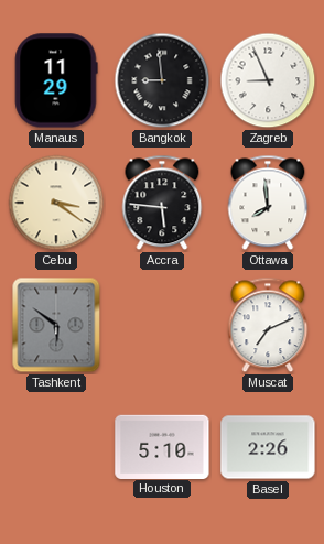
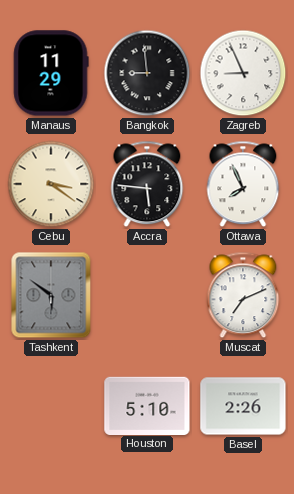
Ottawa: 7:59 -> 7:56 (243, 184)
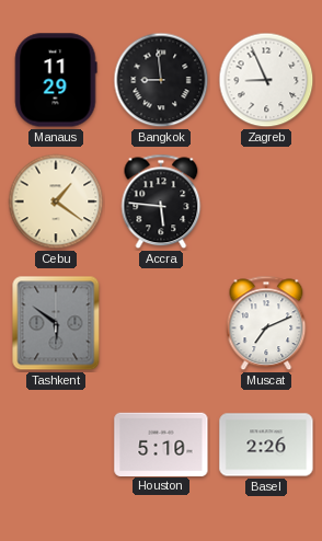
Cebu: 3:21 -> 1:21 (56, 202)
Ottawa: 7:56 -> none (243, 184)
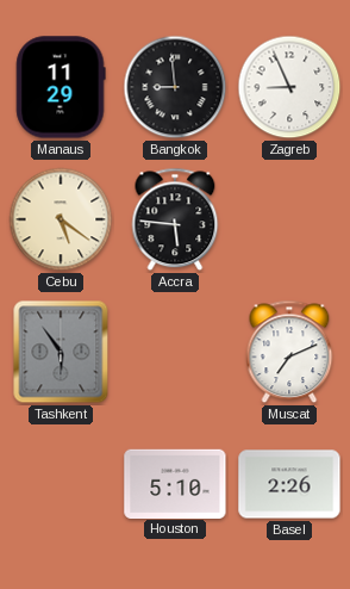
Cebu: 1:21 -> 5:21 (61, 219)
Tashkent: 5:51 -> 5:54 (61, 352)
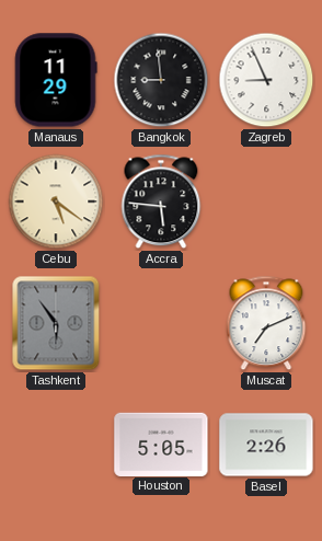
Houston: 5:10 -> 5:05 (161, 444)
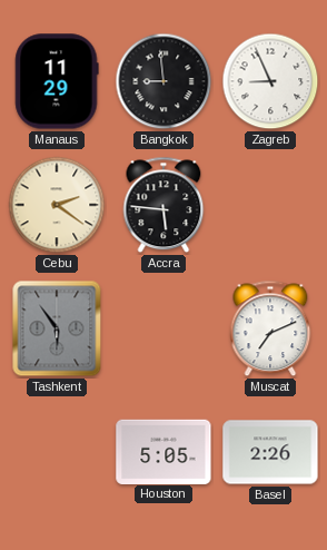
Cebu: 5:21 -> 2:21 (57, 205)
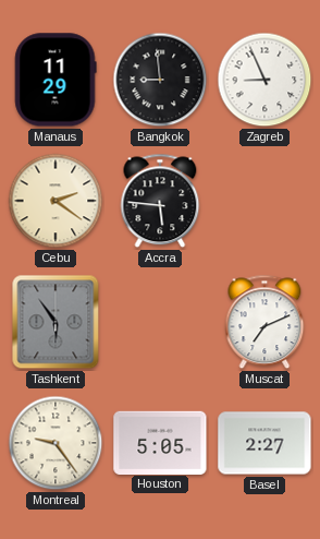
Montreal: none -> 9:24 (56, 443)
Basel: 2:26 -> 2:27 (264, 443)
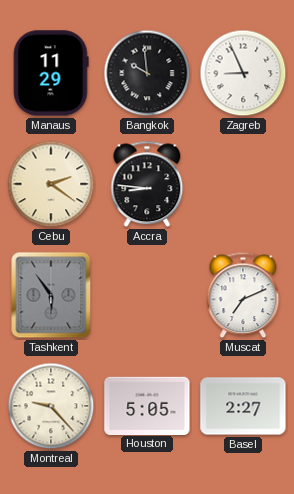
Bangkok: 8:59 -> 9:59 (147, 73)
Accra: 5:46 -> 8:46 (147, 184)
Montreal: 9:24 -> 9:23 (51, 406)
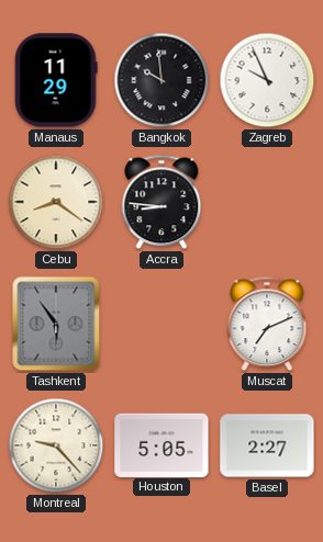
Zagreb: 8:56 -> 9:56 (267, 80)
Cebu: 2:21 -> 8:21 (56, 202)
